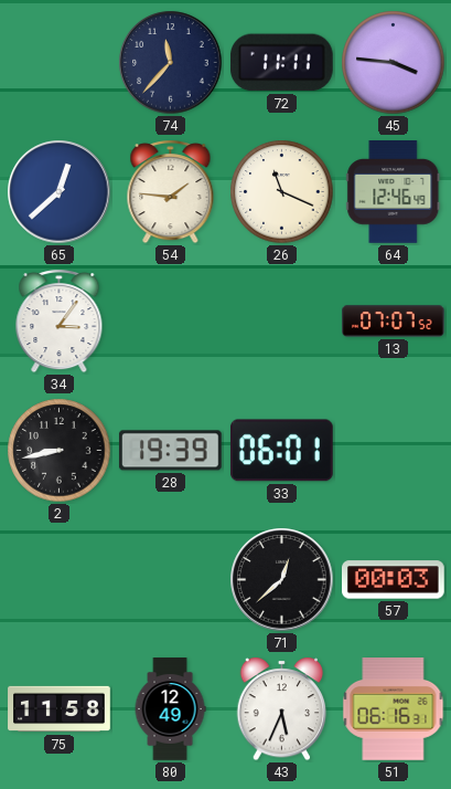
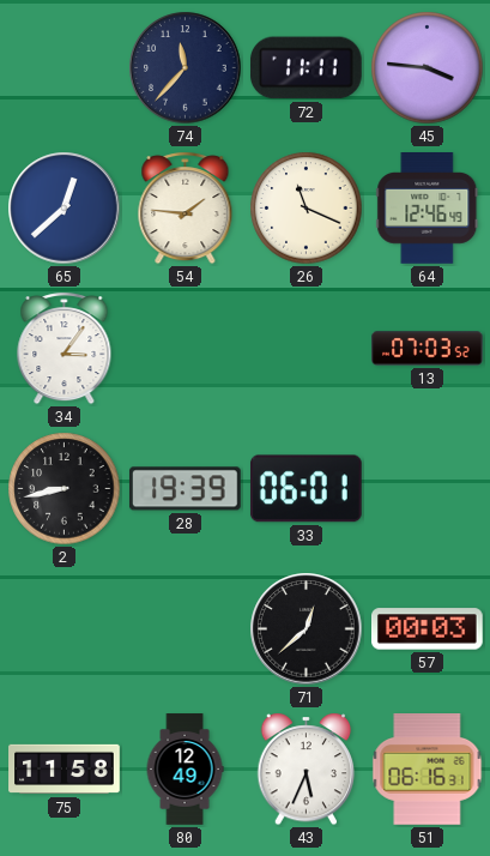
13: 07:07 -> 07:03 (428, 349)
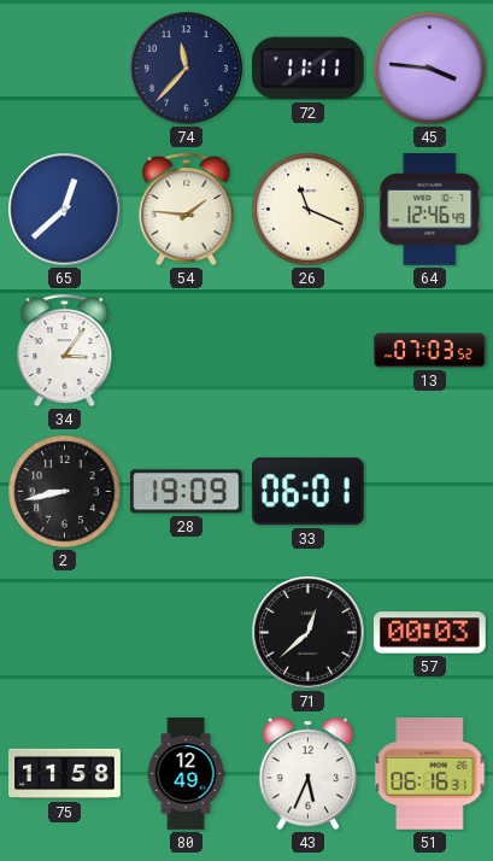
28: 19:39 -> 19:09 (186, 492)
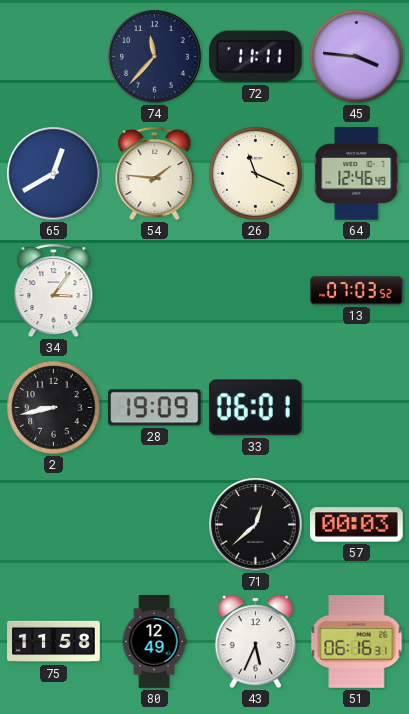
65: 12:38 -> 12:40 (54, 174)
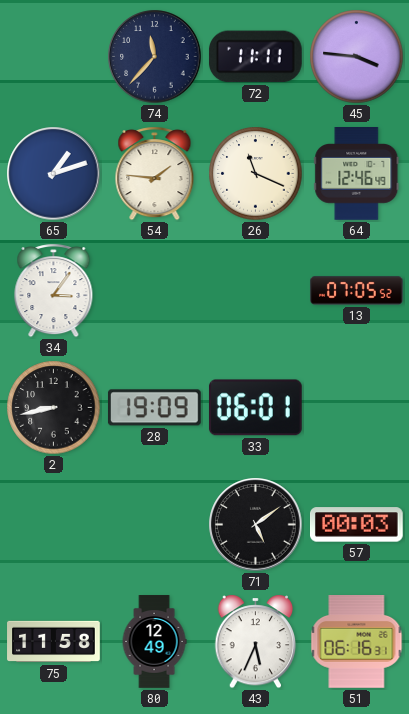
65: 12:40 -> 1:12 (54, 174)
13: 07:03 -> 07:05 (357, 291)
71: 12:38 -> 5:09 (256, 525)
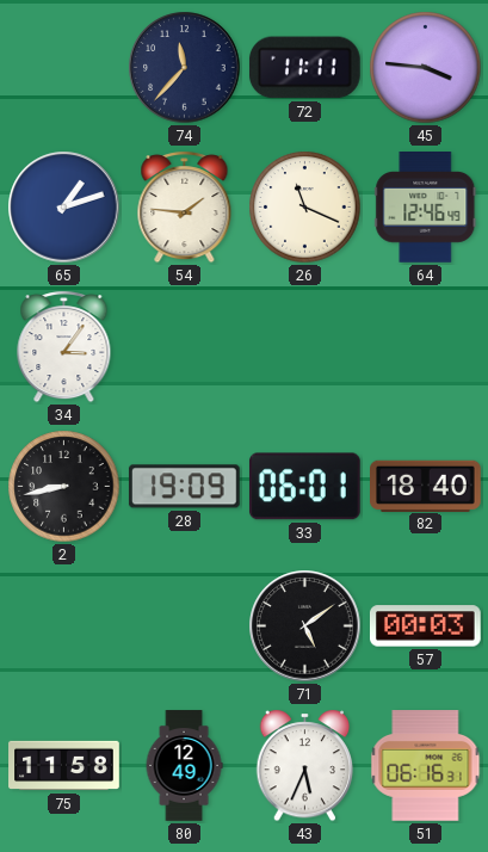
13: 07:05 -> none (357, 291)
82: none -> 18:40 (426, 486)
